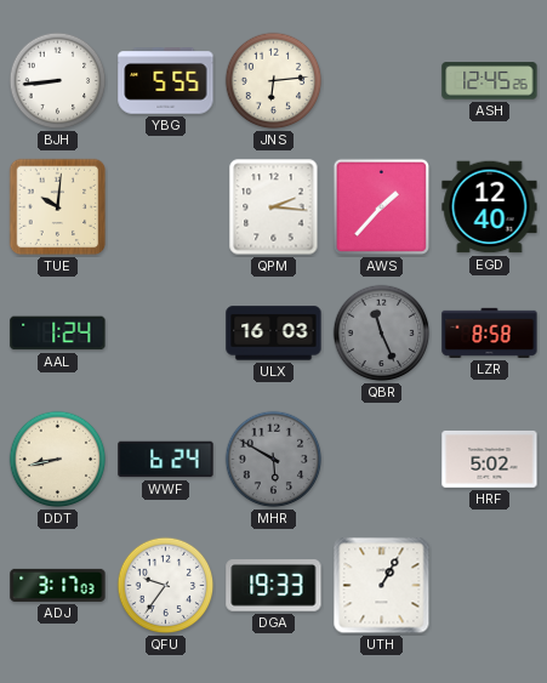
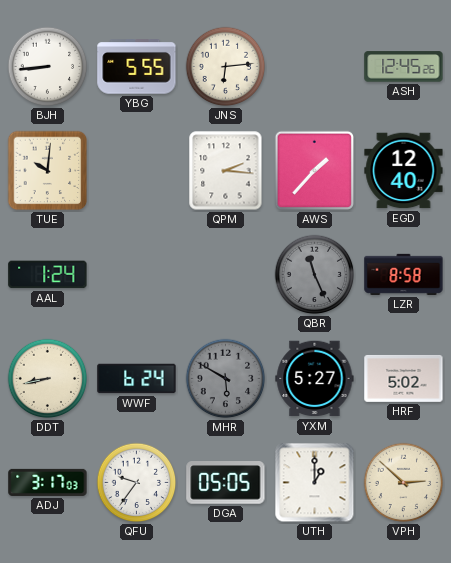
ULX: 16:03 -> none (274, 334)
YXM: none -> 5:27 (315, 379)
DGA: 19:33 -> 05:05 (226, 483)
UTH: 1:05 -> 1:00 (315, 483)
VPH: none -> 2:52 (404, 483)
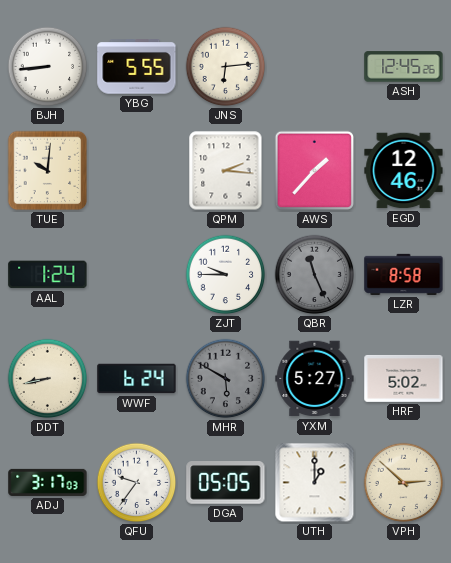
EGD: 12:40 -> 12:46 (404, 171)
ZJT: none -> 9:45 (226, 275)
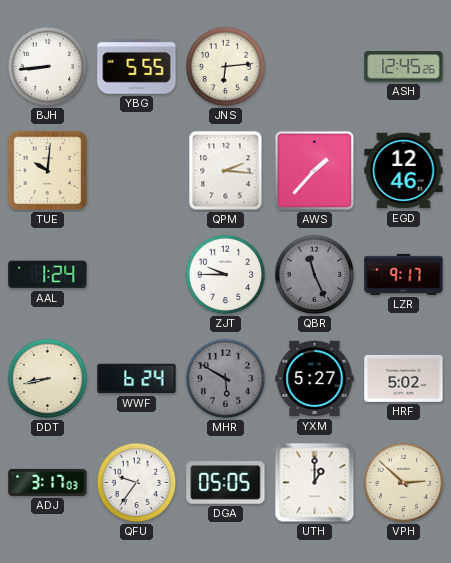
LZR: 8:58 -> 9:17 (404, 274)
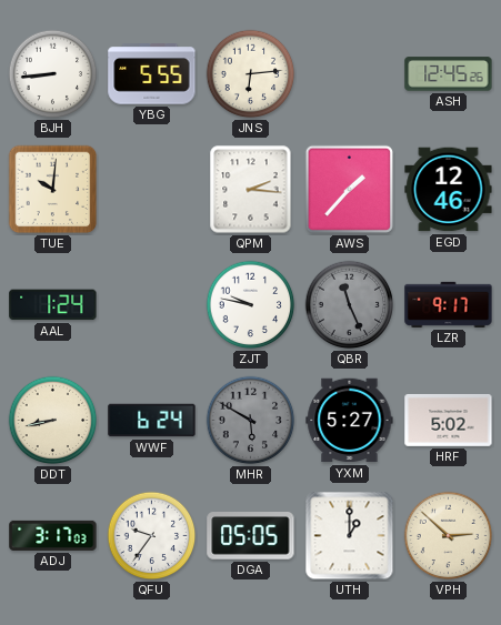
ZJT: 9:45 -> 9:47 (251, 305)
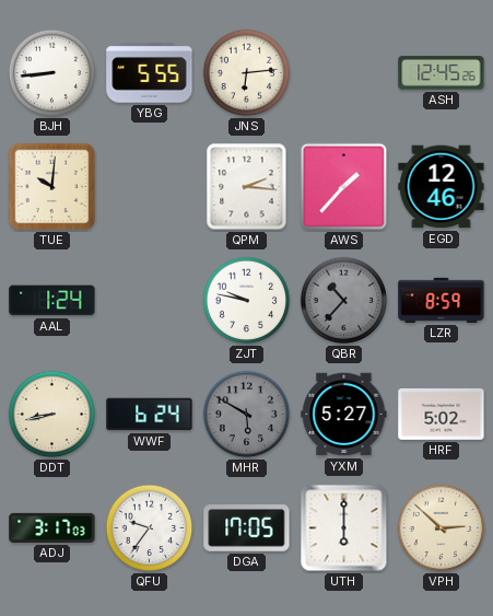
QBR: 11:26 -> 10:37 (344, 301)
LZR: 9:17 -> 8:59 (442, 300)
DGA: 05:05 -> 17:05 (247, 528)
UTH: 1:00 -> 6:00 (344, 528)
